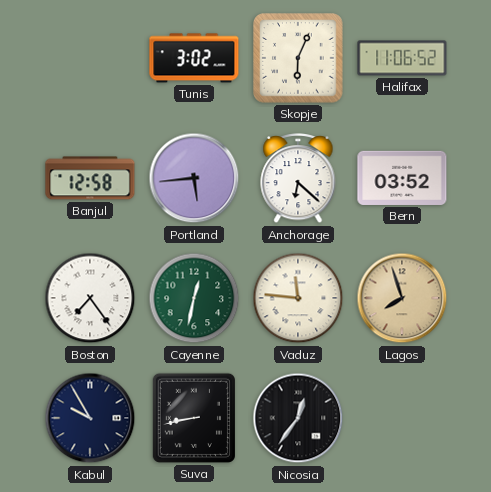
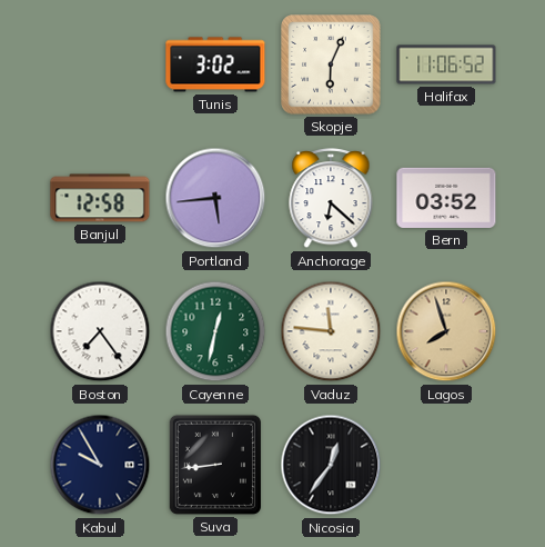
Suva: 8:43 -> 8:44 (215, 465)
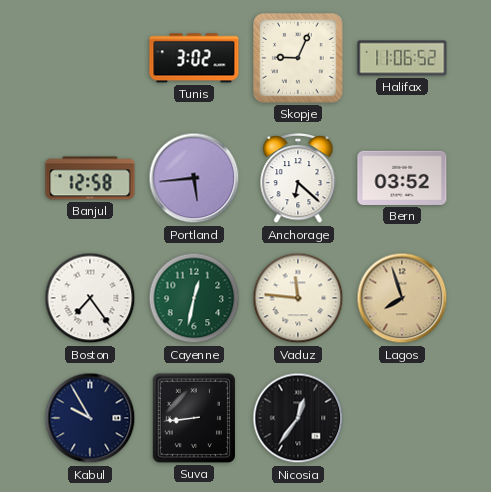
Skopje: 6:04 -> 9:04 (298, 58)
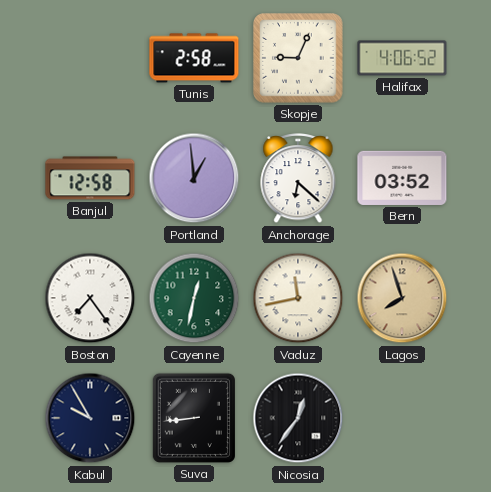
Tunis: 3:02 -> 2:58 (194, 58)
Halifax: 11:06 -> 4:06 (402, 58)
Portland: 5:44 -> 12:59 (194, 178)
Vaduz: 11:46 -> 11:43 (298, 298)
